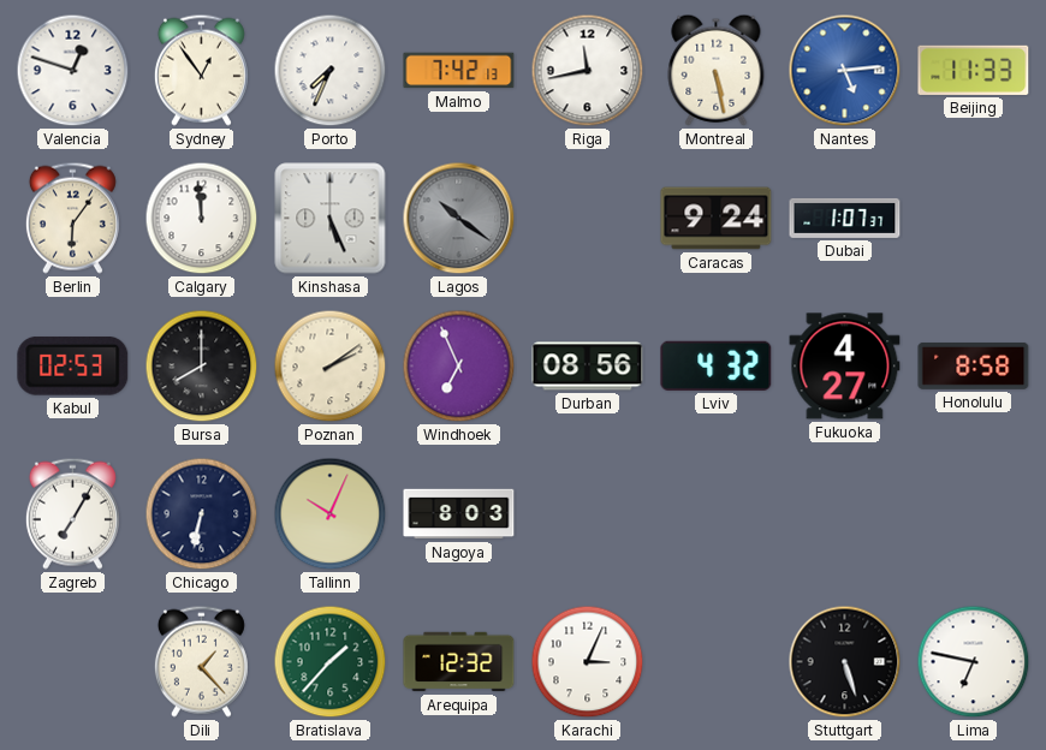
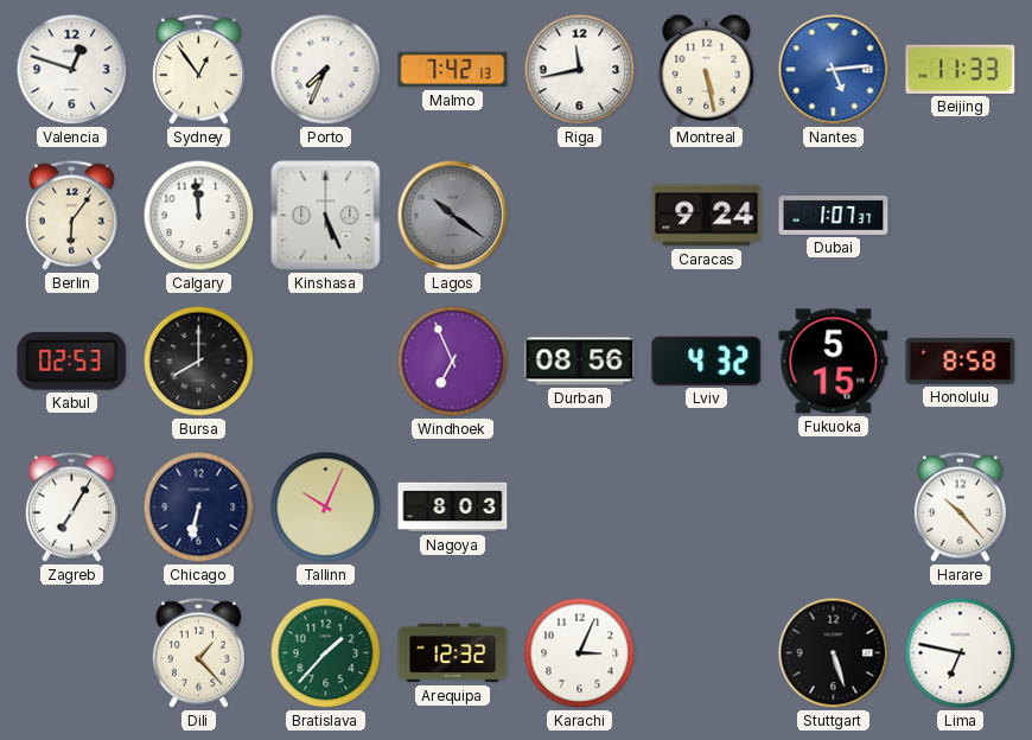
Poznan: 2:09 -> none (331, 367)
Fukuoka: 4:27 -> 5:15 (834, 362)
Harare: none -> 10:23 (960, 506)
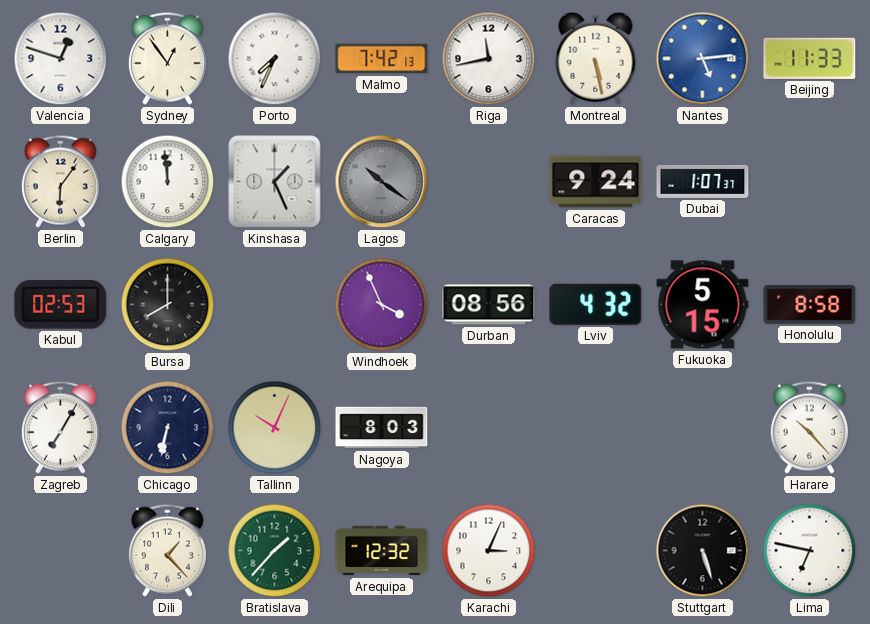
Kinshasa: 5:26 -> 1:26 (275, 182)
Windhoek: 6:56 -> 3:56 (382, 305)
